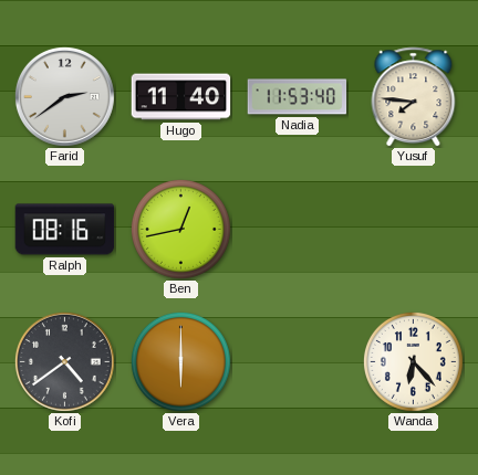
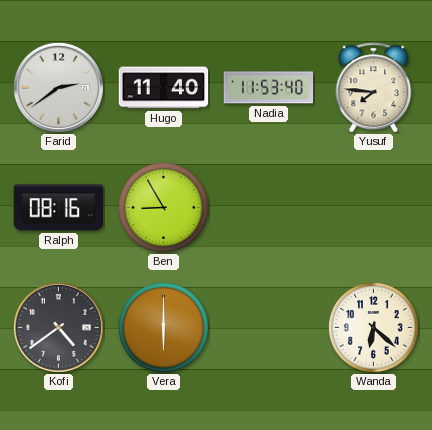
Ben: 12:43 -> 8:55 (163, 207)
Wanda: 6:23 -> 6:22 (373, 327)
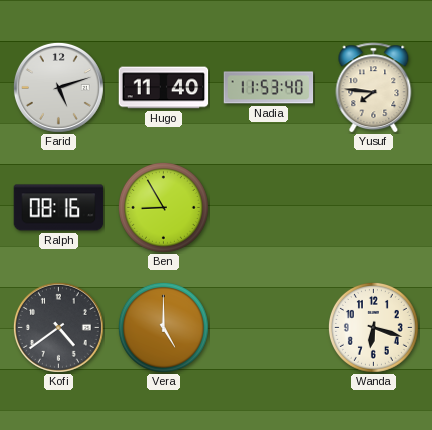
Farid: 2:39 -> 5:12 (58, 87)
Vera: 6:00 -> 5:00 (163, 327)
Wanda: 6:22 -> 6:18 (373, 327)
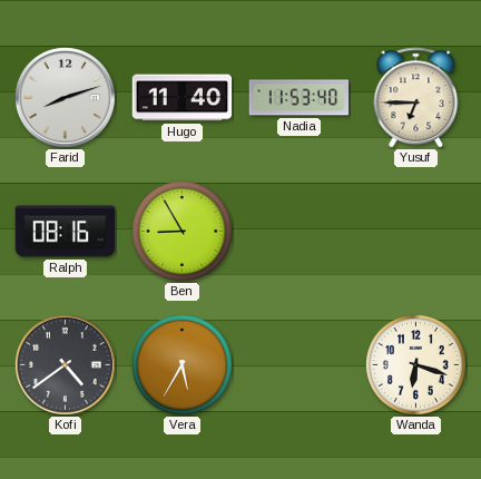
Farid: 5:12 -> 8:12 (65, 97)
Yusuf: 7:46 -> 6:45 (416, 98)
Vera: 5:00 -> 5:35 (181, 364)
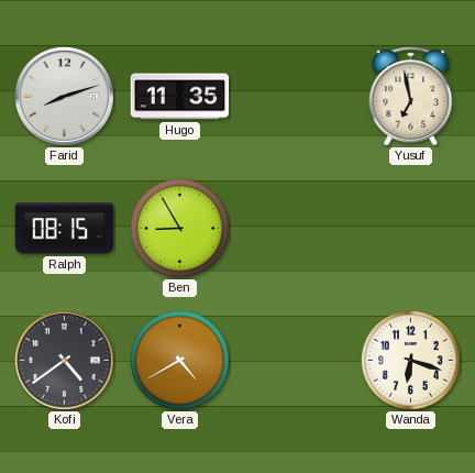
Hugo: 11:40 -> 11:35 (180, 97)
Nadia: 11:53 -> none (300, 98)
Yusuf: 6:45 -> 6:58 (411, 97)
Ralph: 08:16 -> 08:15 (65, 229)
Vera: 5:35 -> 4:40 (179, 360)
